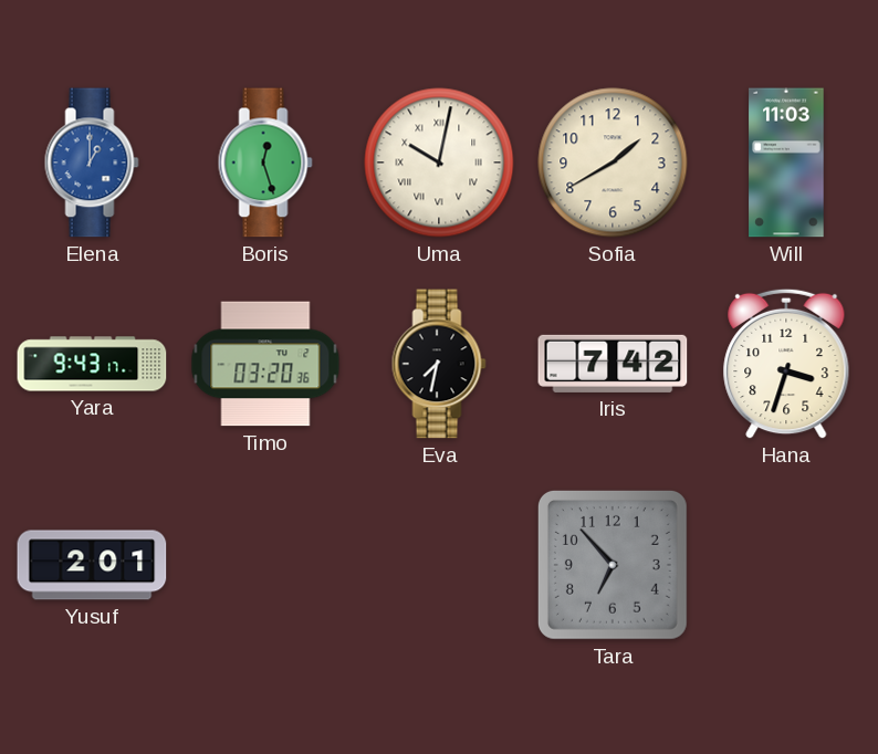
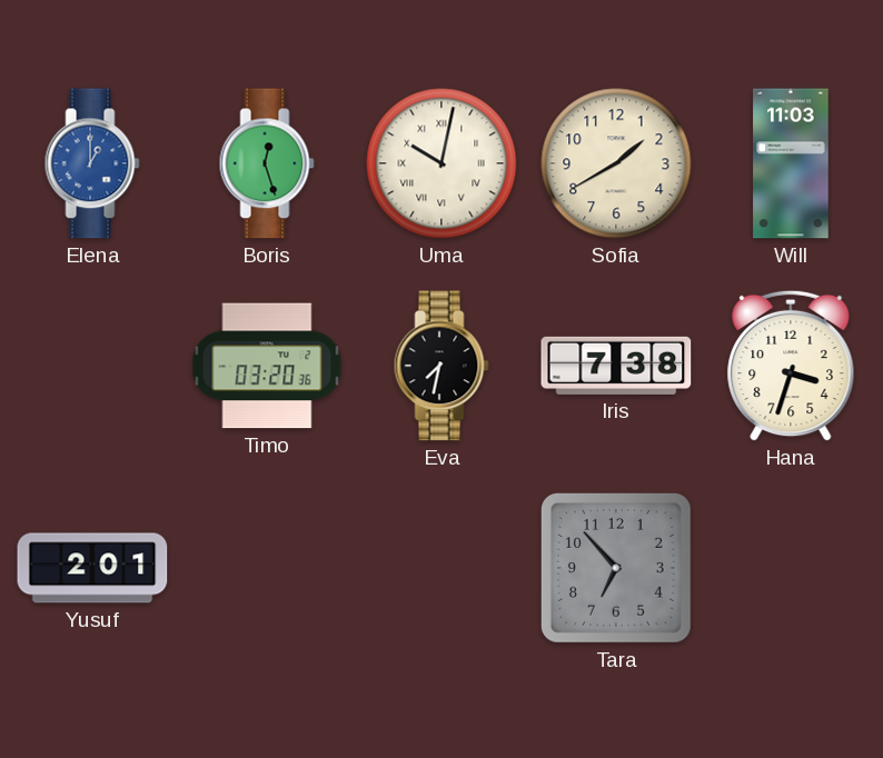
Yara: 9:43 -> none (92, 364)
Iris: 7:42 -> 7:38 (616, 366)
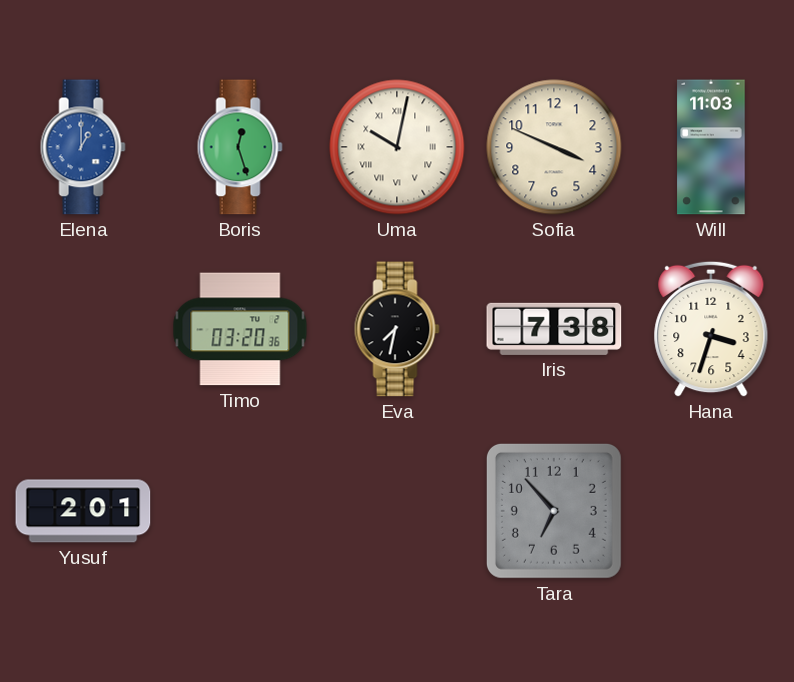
Sofia: 1:40 -> 3:49 (554, 147)
